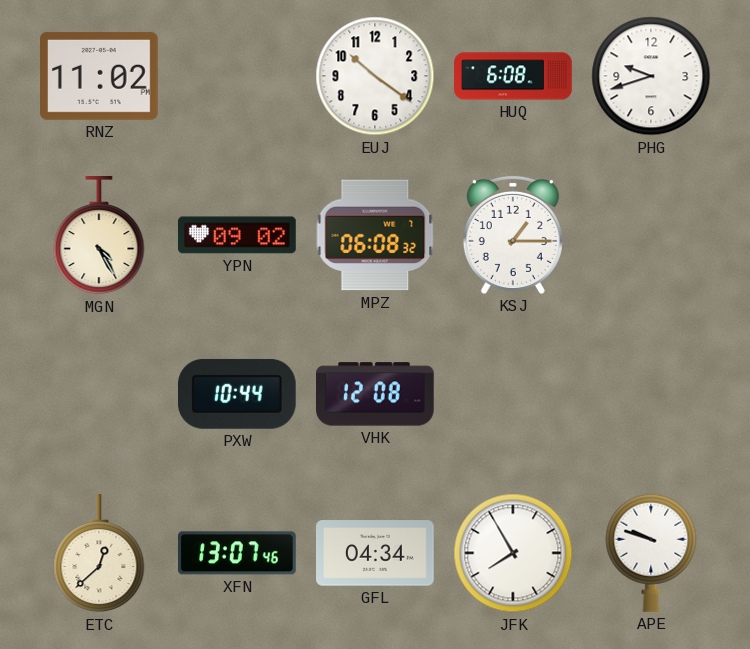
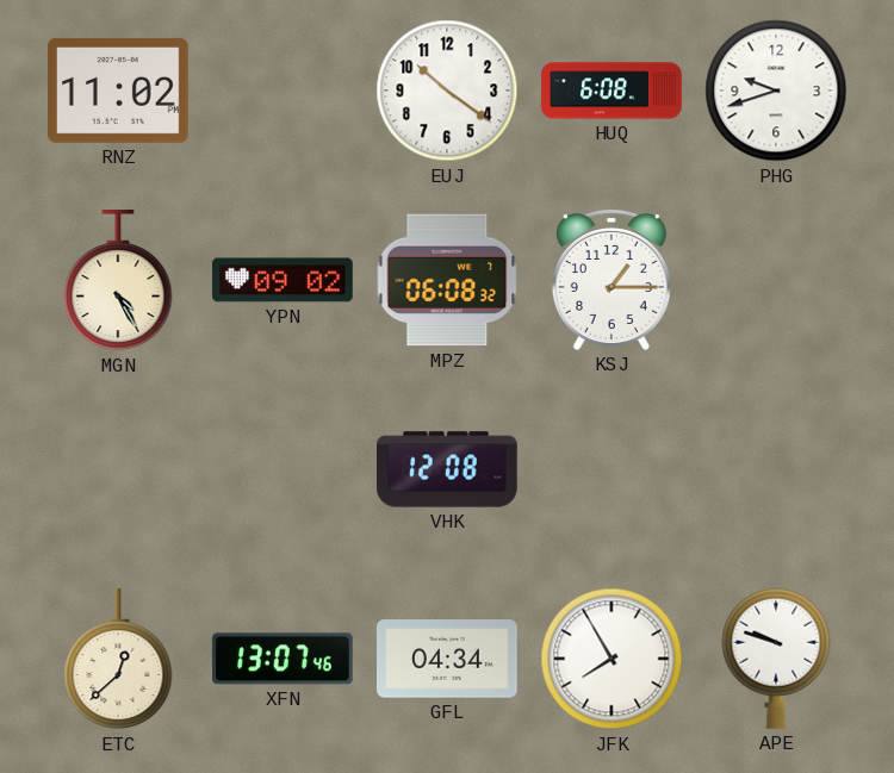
PXW: 10:44 -> none (237, 394)
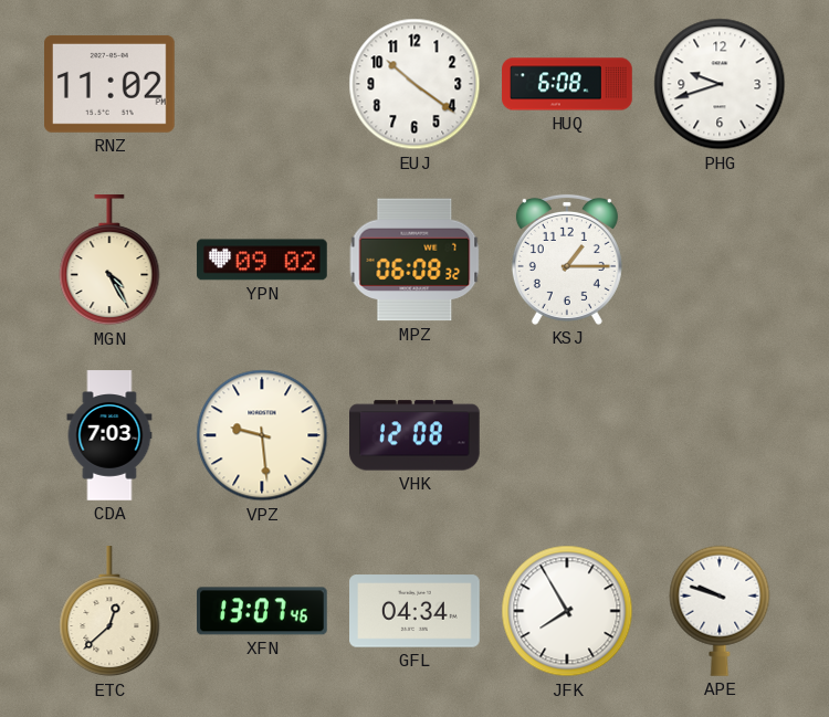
CDA: none -> 7:03 (109, 435)
VPZ: none -> 9:29 (262, 435)
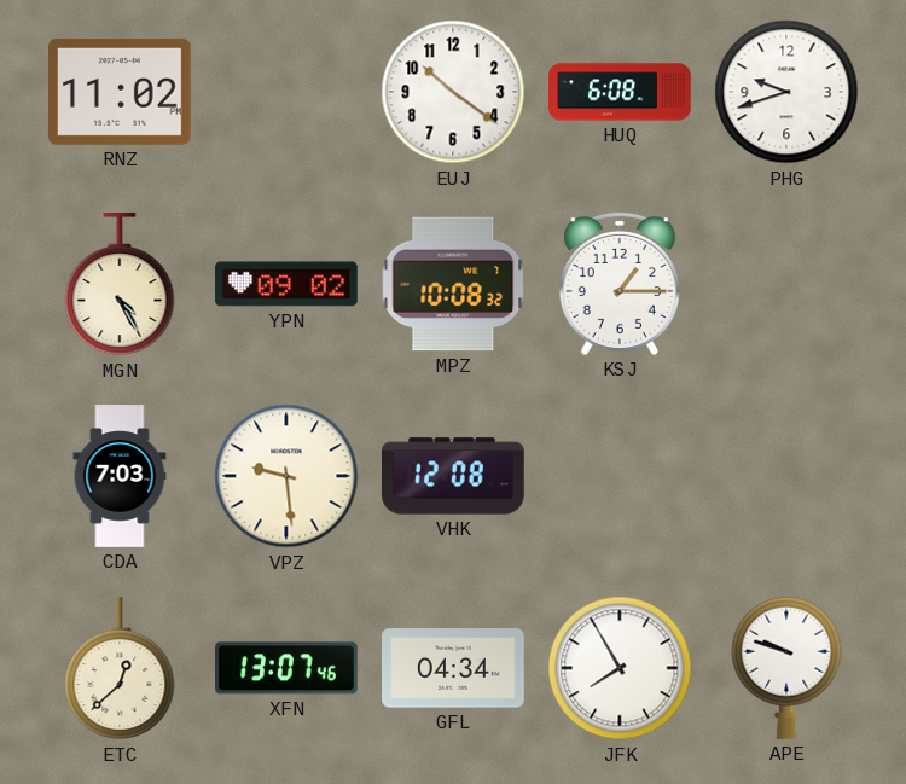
MPZ: 06:08 -> 10:08 (453, 284)
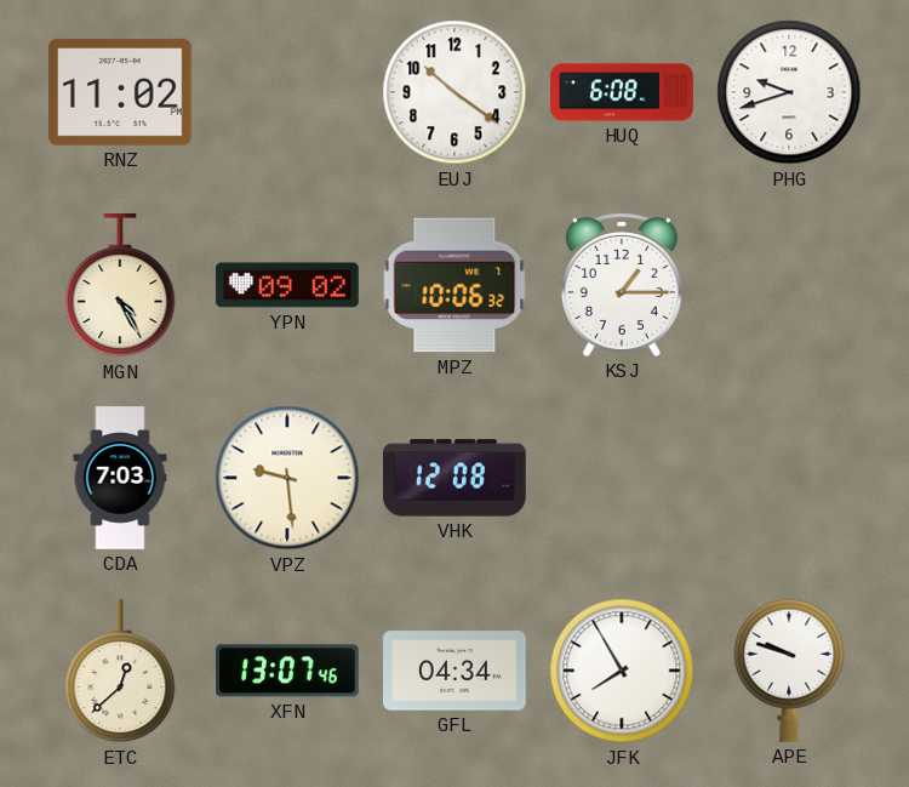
MPZ: 10:08 -> 10:06 (454, 285)
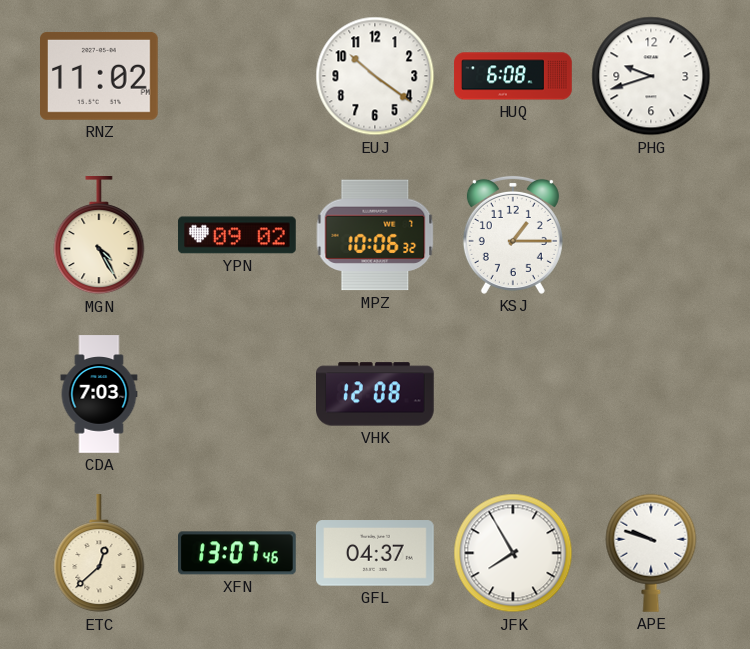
VPZ: 9:29 -> none (287, 478)
GFL: 04:34 -> 04:37 (376, 553)
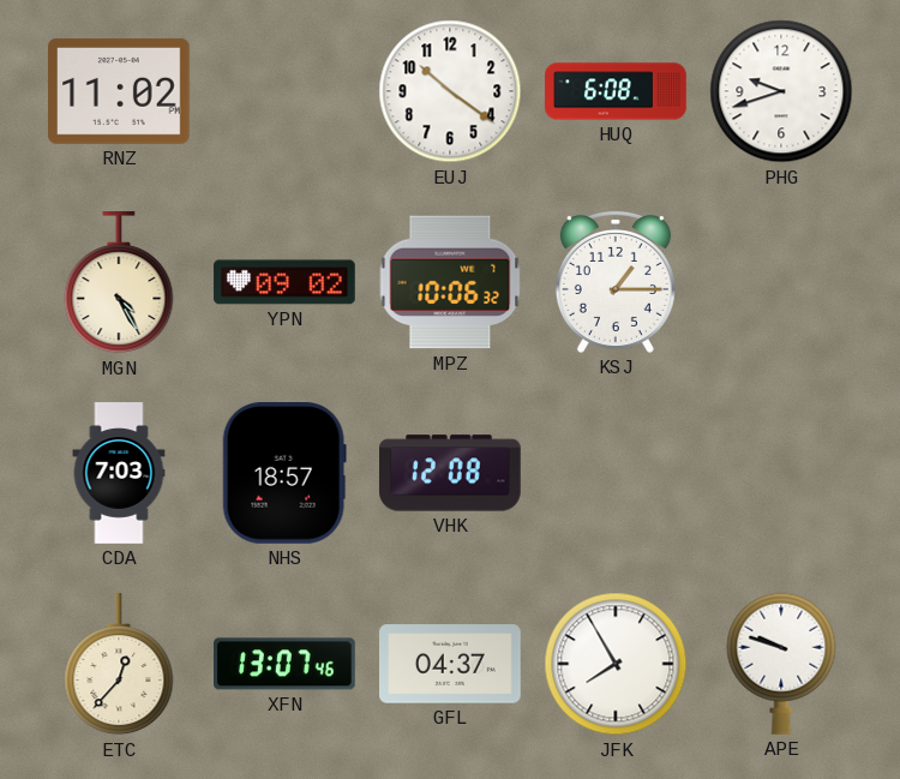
NHS: none -> 18:57 (284, 474)
ETC: 12:38 -> 12:37 (119, 665)
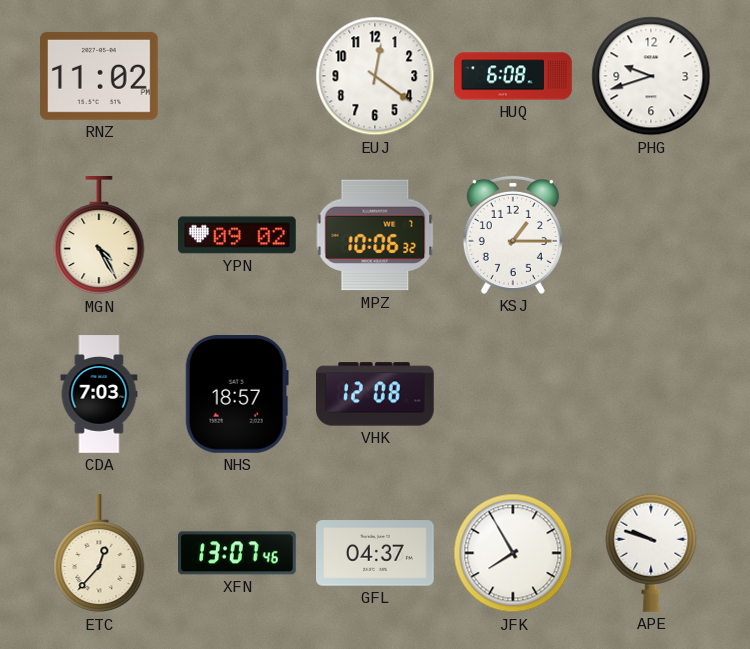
EUJ: 10:21 -> 12:21 (375, 76)
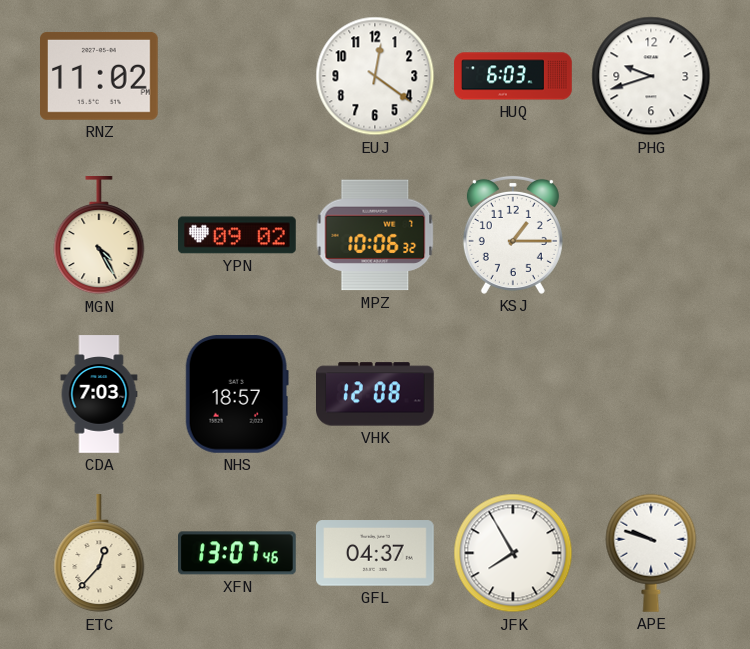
HUQ: 6:08 -> 6:03 (513, 76)
